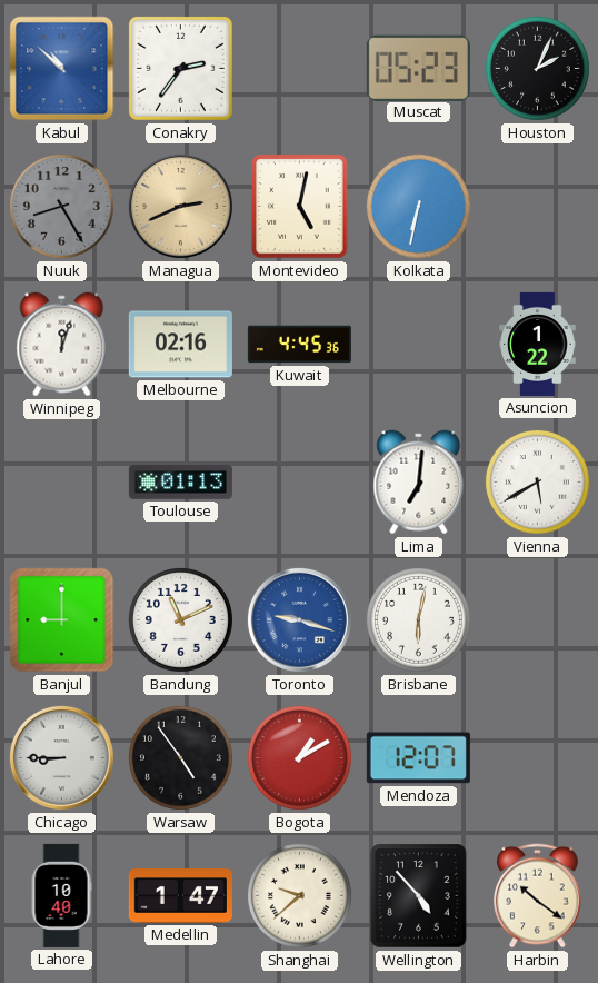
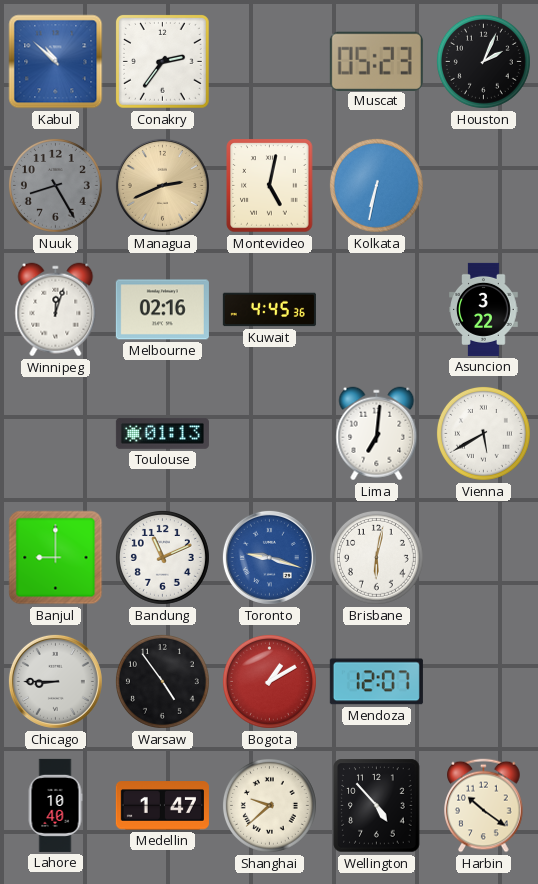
Asuncion: 1:22 -> 3:22 (484, 309)
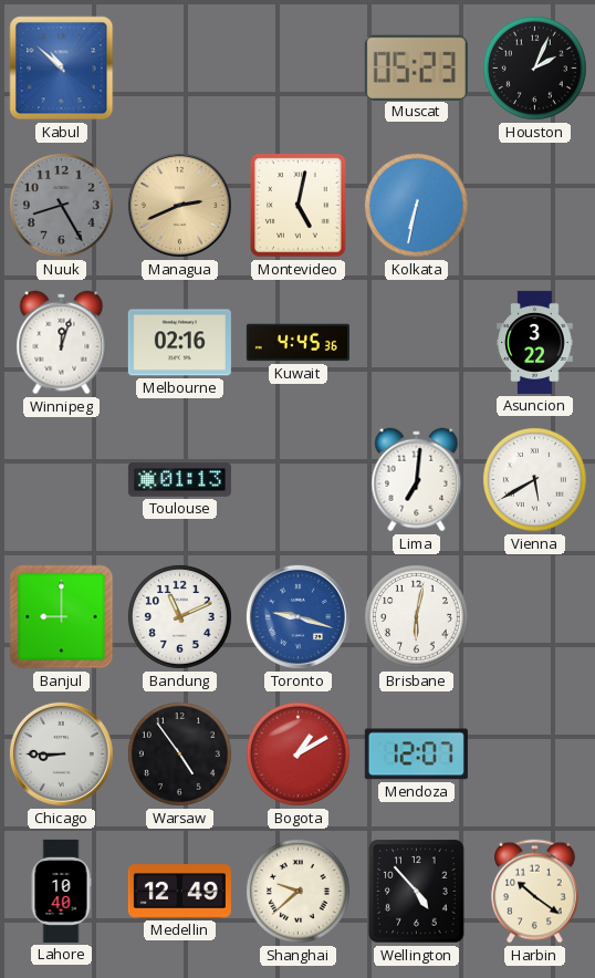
Conakry: 2:36 -> none (162, 61)
Medellin: 1:47 -> 12:49 (179, 892)
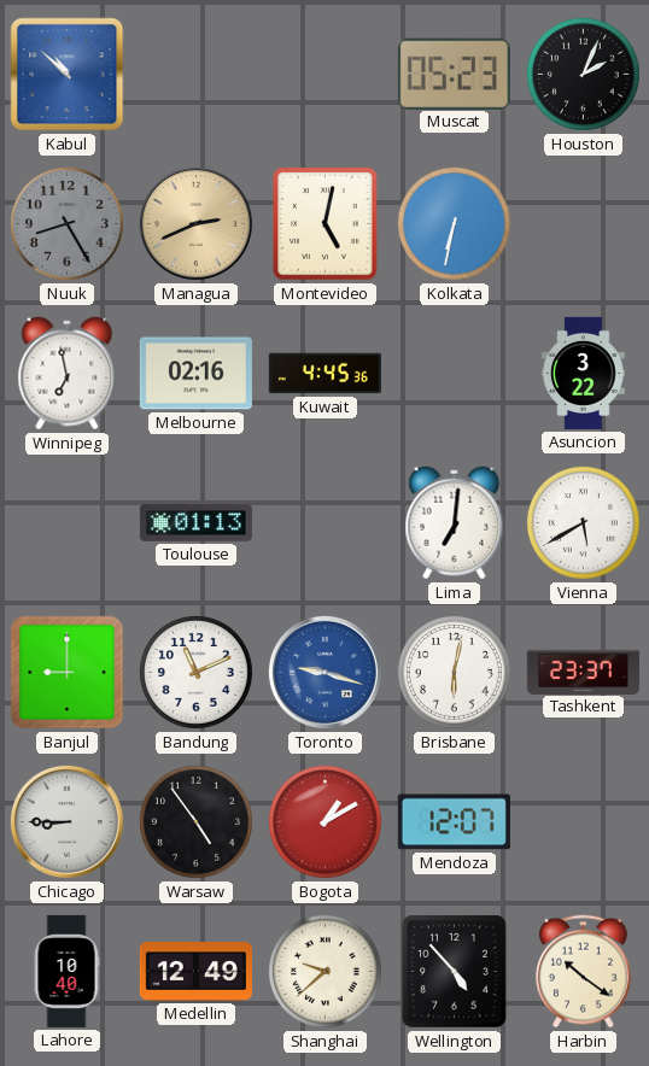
Winnipeg: 12:03 -> 6:58 (68, 374)
Tashkent: none -> 23:37 (583, 672)
